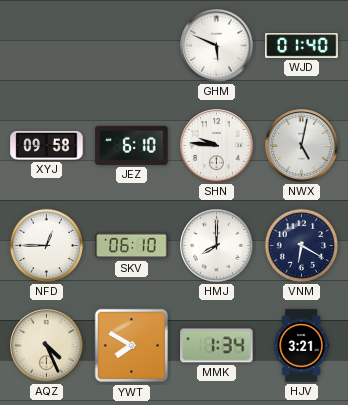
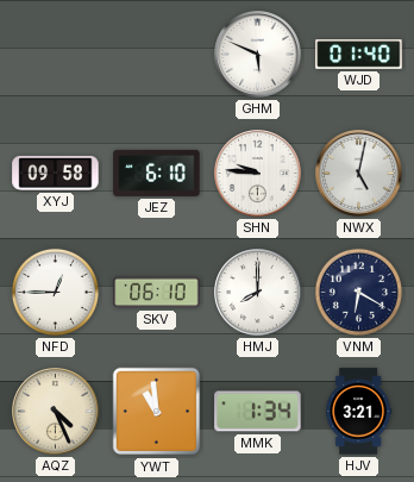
YWT: 7:50 -> 10:59 (157, 412)
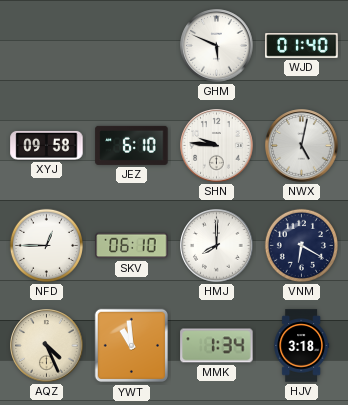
HJV: 3:21 -> 3:18 (302, 346)
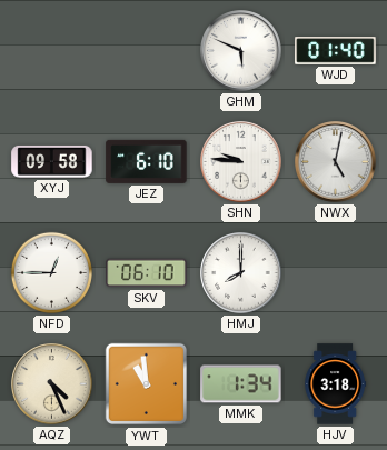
VNM: 6:20 -> none (301, 245)
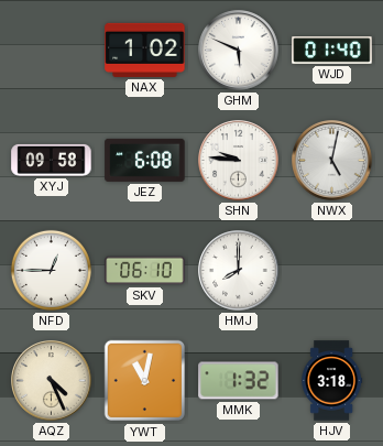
NAX: none -> 1:02 (145, 50)
JEZ: 6:10 -> 6:08 (145, 160)
YWT: 10:59 -> 11:02 (145, 381)
MMK: 1:34 -> 1:32 (239, 381)
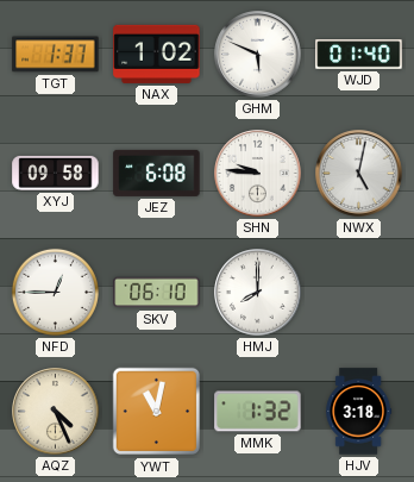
TGT: none -> 1:37 (56, 55)
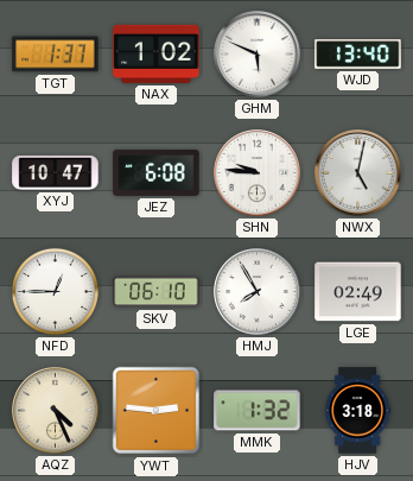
WJD: 01:40 -> 13:40 (358, 55)
XYJ: 09:58 -> 10:47 (56, 172)
HMJ: 8:00 -> 7:55 (258, 292)
LGE: none -> 02:49 (358, 292)
YWT: 11:02 -> 2:46 (157, 411)
